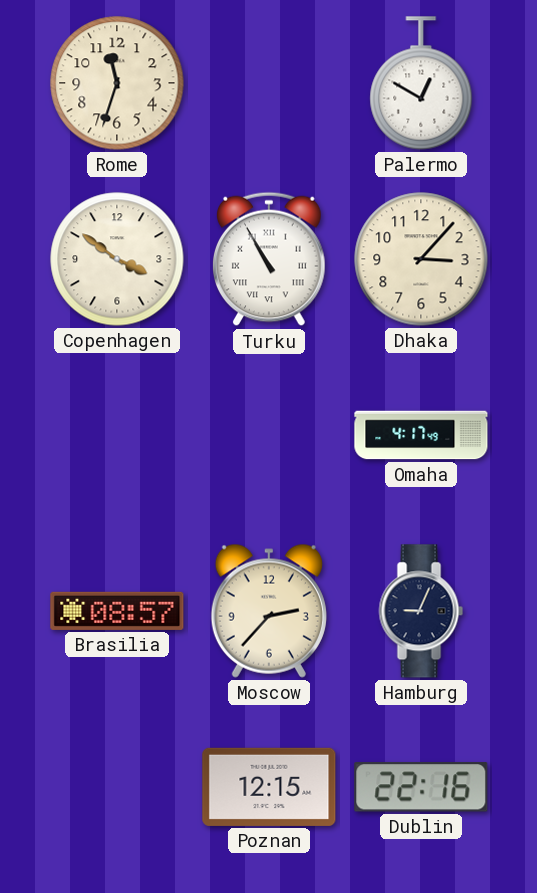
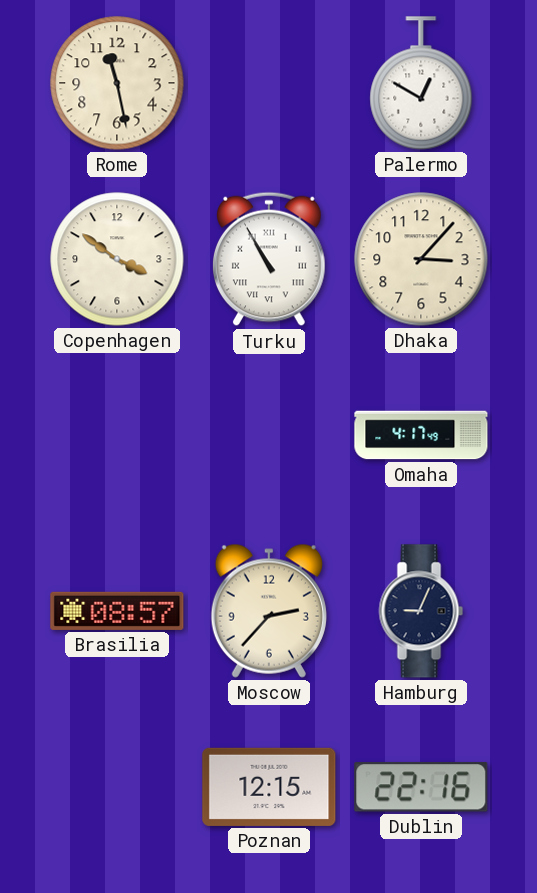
Rome: 11:33 -> 11:28 (117, 83)
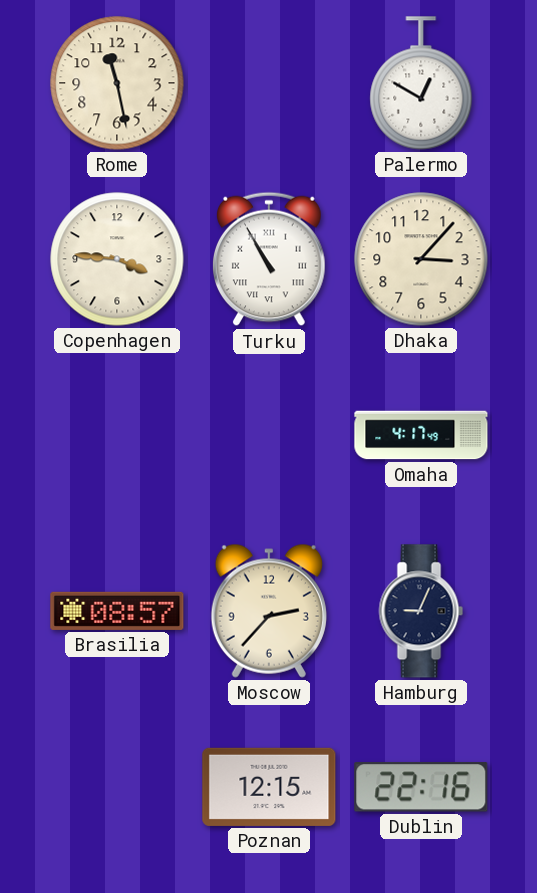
Copenhagen: 3:51 -> 3:46 (117, 259)
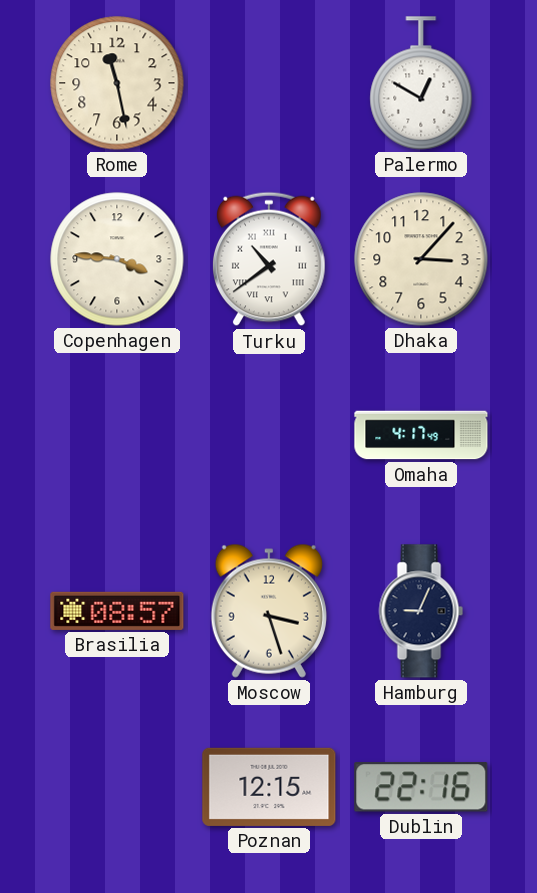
Turku: 10:55 -> 10:39 (270, 259)
Moscow: 2:37 -> 3:27 (269, 611)
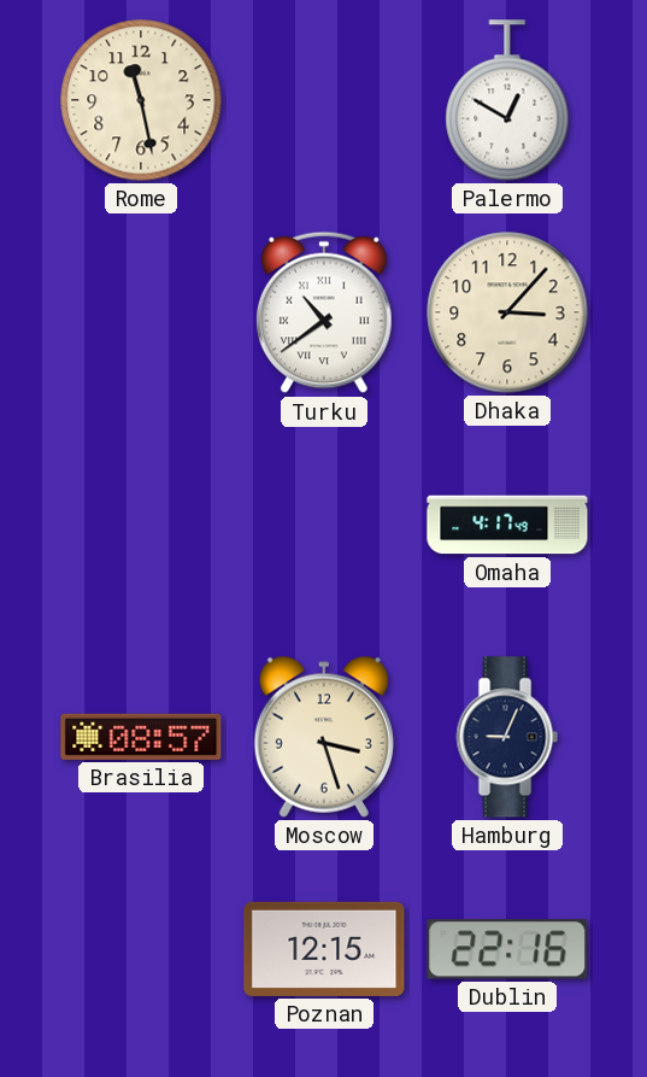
Copenhagen: 3:46 -> none (117, 259)
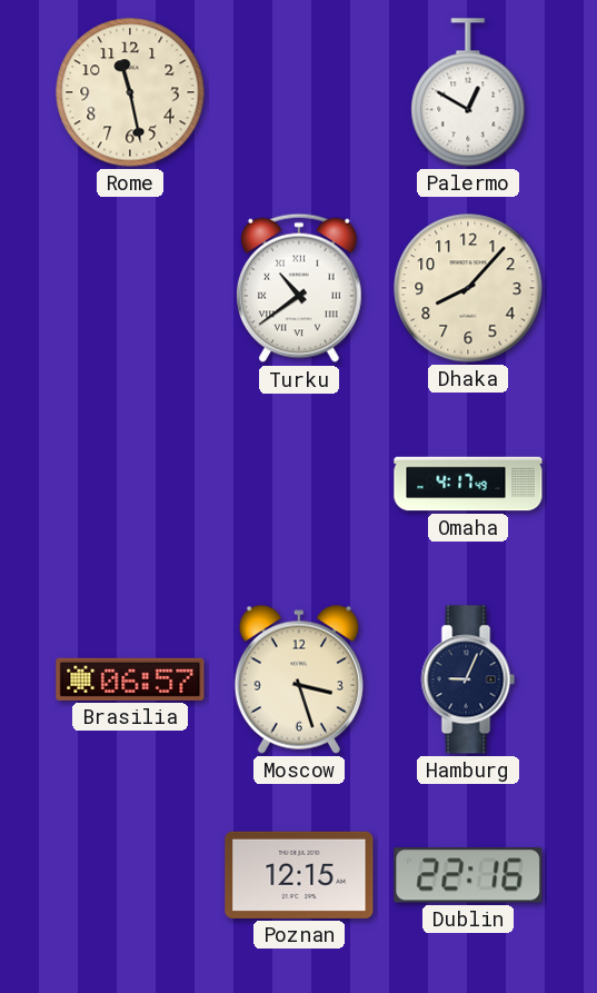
Dhaka: 3:07 -> 8:07 (468, 288)
Brasilia: 08:57 -> 06:57 (130, 679)
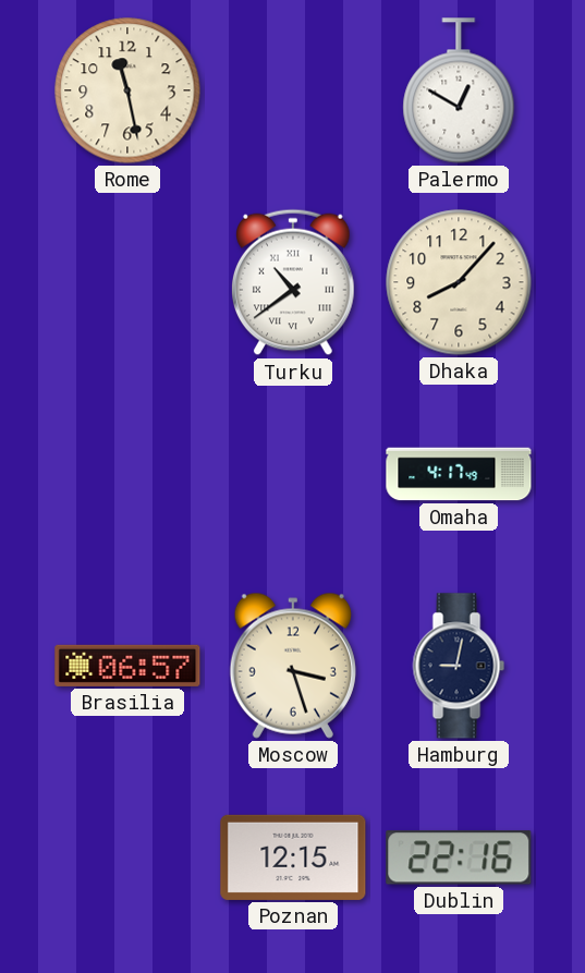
Hamburg: 9:04 -> 9:02 (459, 666)
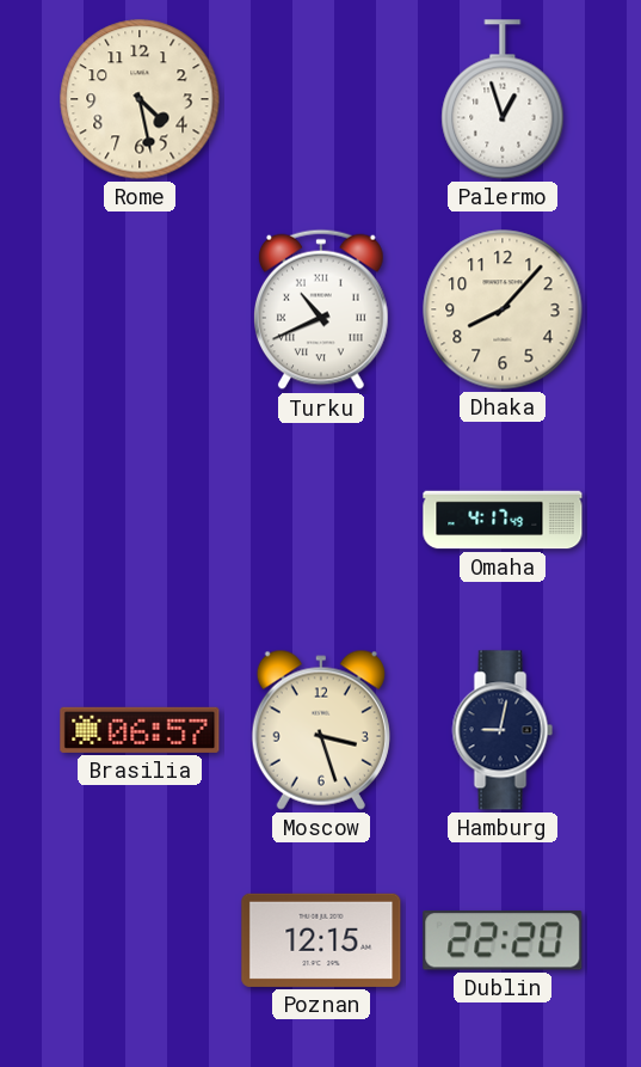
Rome: 11:28 -> 4:28 (140, 99)
Palermo: 12:50 -> 12:57 (503, 99)
Turku: 10:39 -> 10:41 (322, 309)
Dublin: 22:16 -> 22:20 (503, 940)
